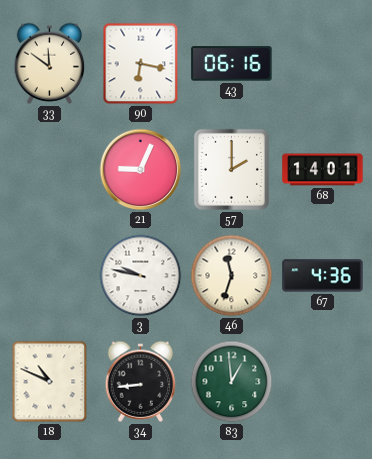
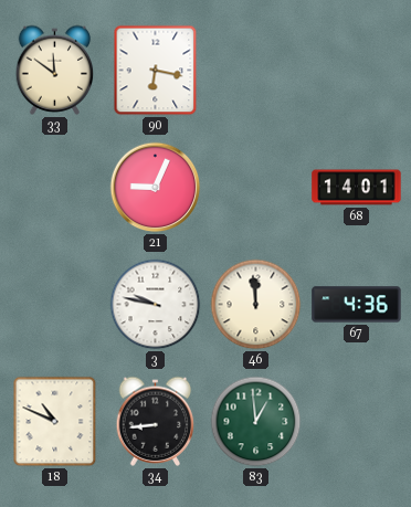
43: 06:16 -> none (232, 64)
57: 2:00 -> none (231, 169)
46: 11:33 -> 11:59 (256, 305)
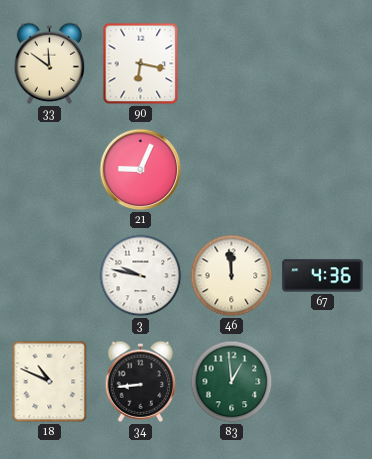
68: 14:01 -> none (357, 188)
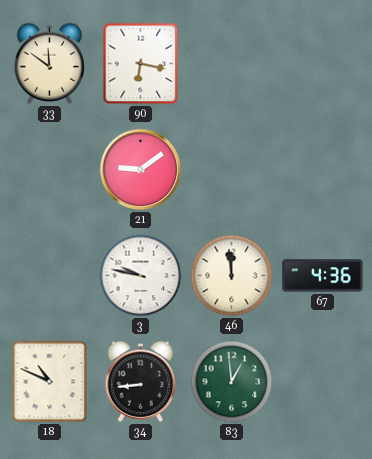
21: 9:04 -> 9:09 (141, 170)
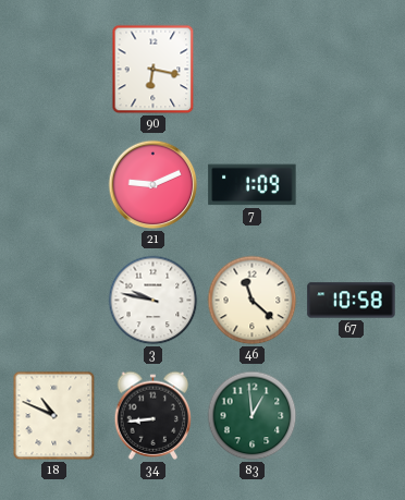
33: 11:51 -> none (50, 63)
21: 9:09 -> 9:11 (154, 185)
7: none -> 1:09 (253, 185)
46: 11:59 -> 11:22 (253, 301)
67: 4:36 -> 10:58 (352, 301)
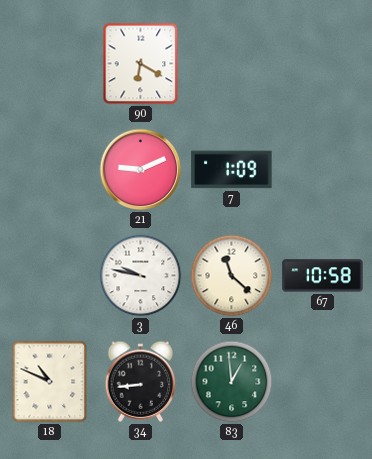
90: 6:17 -> 6:20 (141, 64)
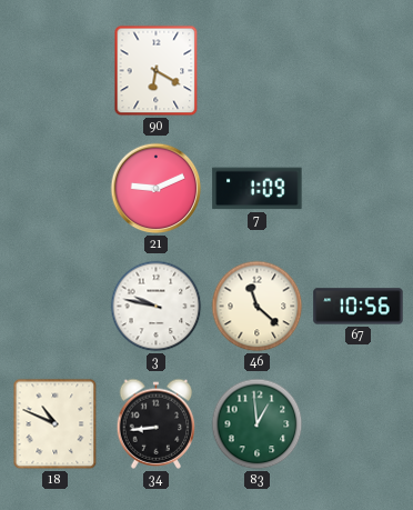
67: 10:58 -> 10:56 (359, 307)
